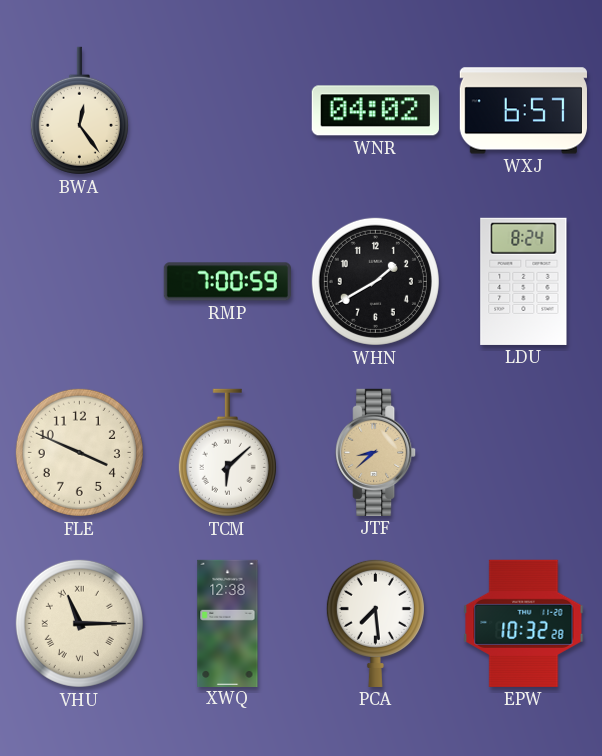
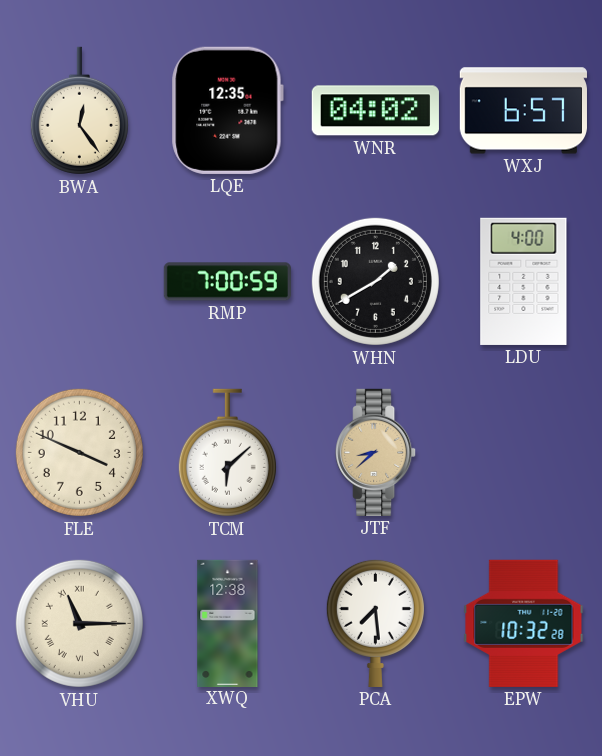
LQE: none -> 12:35 (227, 110)
LDU: 8:24 -> 4:00 (524, 281)
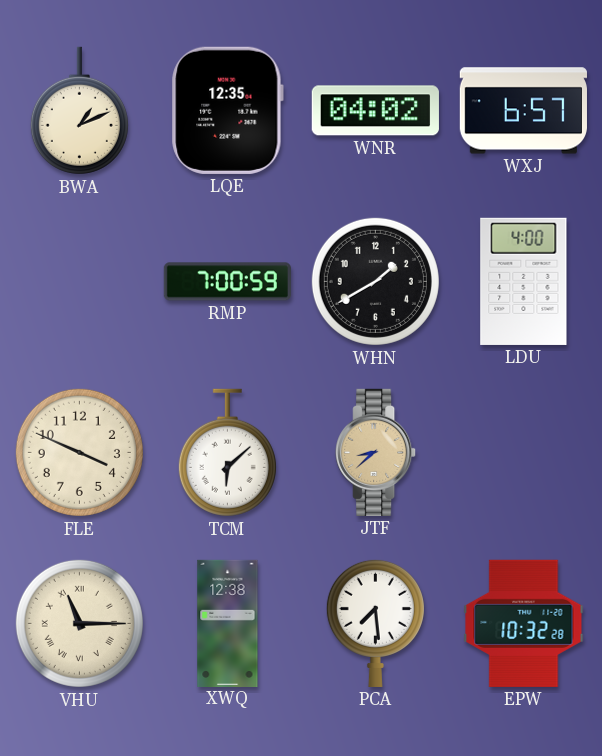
BWA: 12:24 -> 1:11 (79, 111)
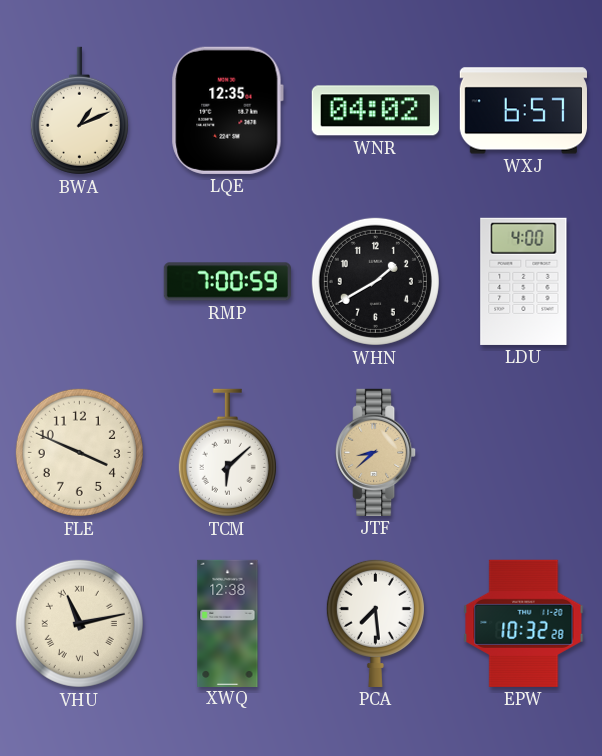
VHU: 11:15 -> 11:13 (79, 623)
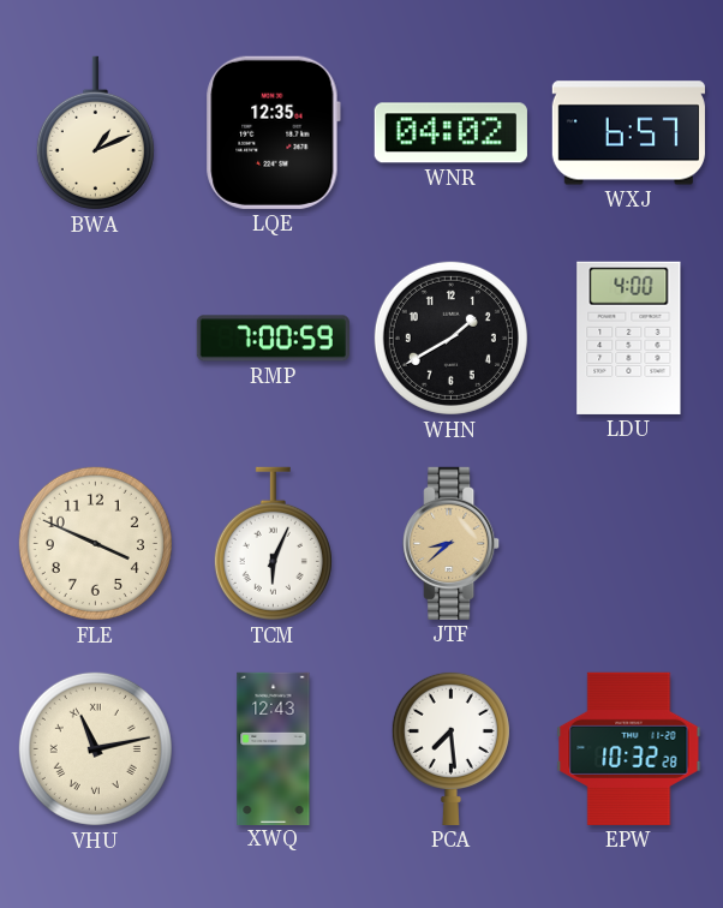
TCM: 6:08 -> 6:04 (273, 544)
XWQ: 12:38 -> 12:43 (274, 748)
